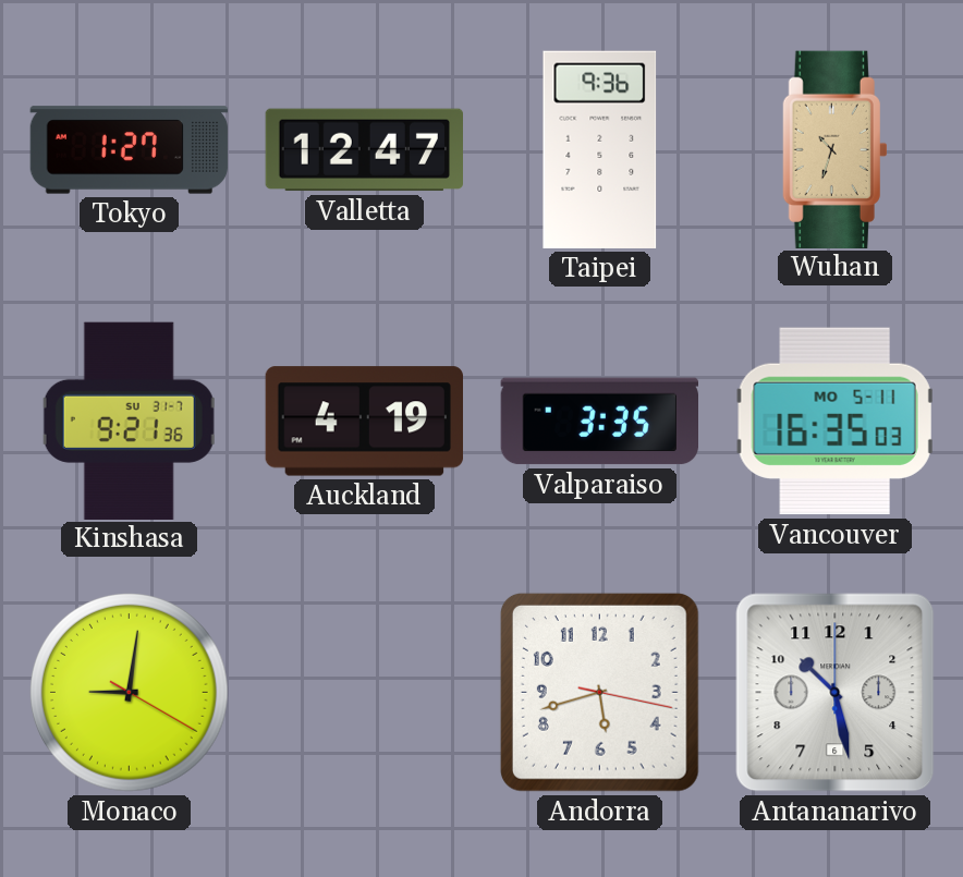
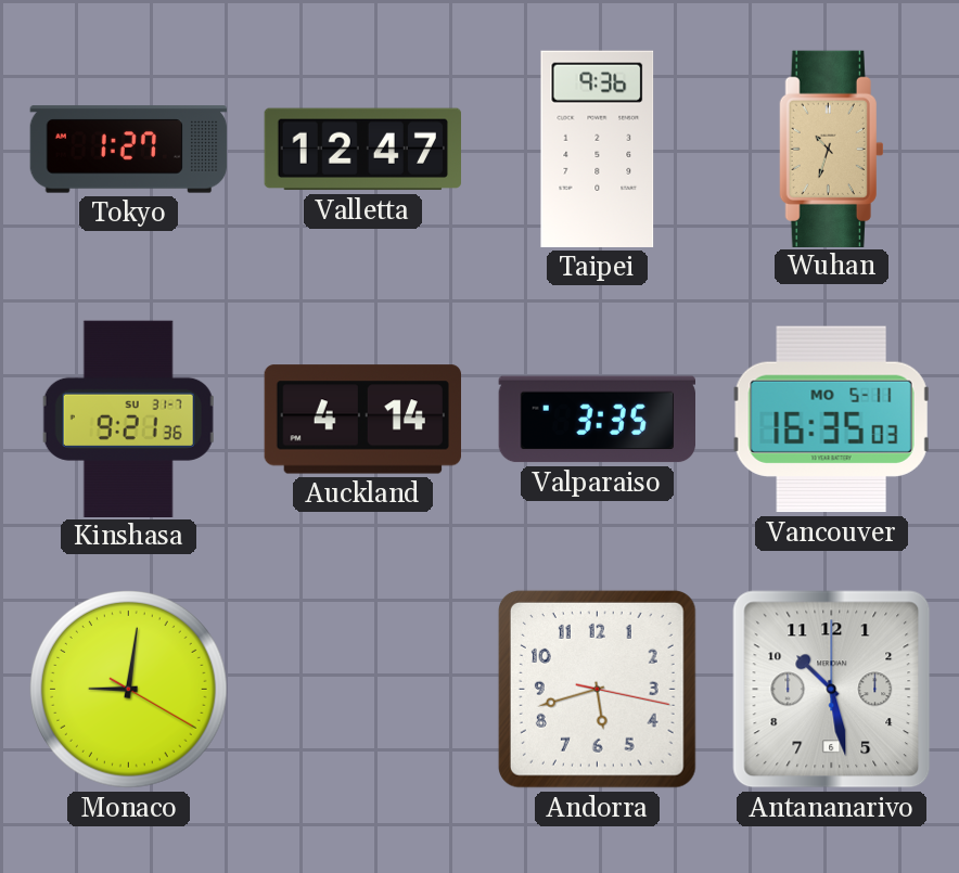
Auckland: 4:19 -> 4:14 (362, 420)
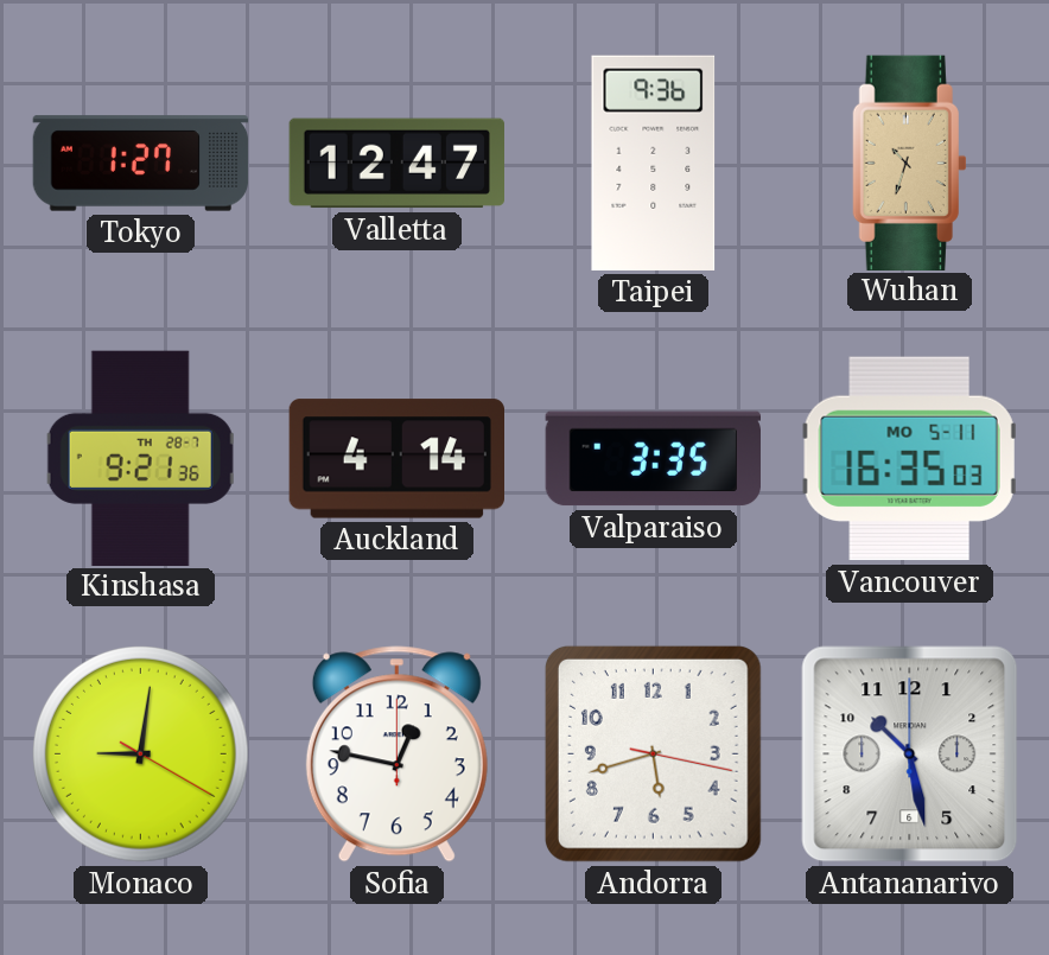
Kinshasa date: SU 31-7 -> TH 28-7 (141, 458)
Sofia: none -> 12:47 (396, 755)
